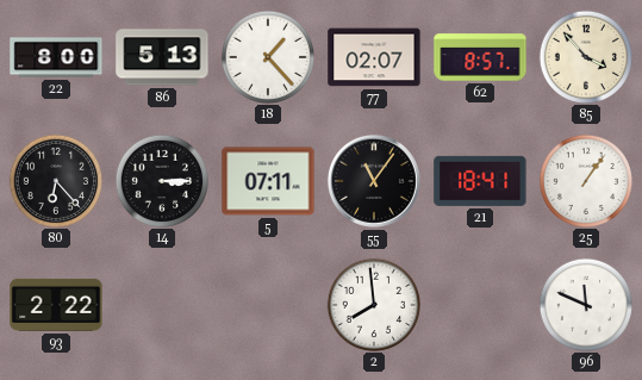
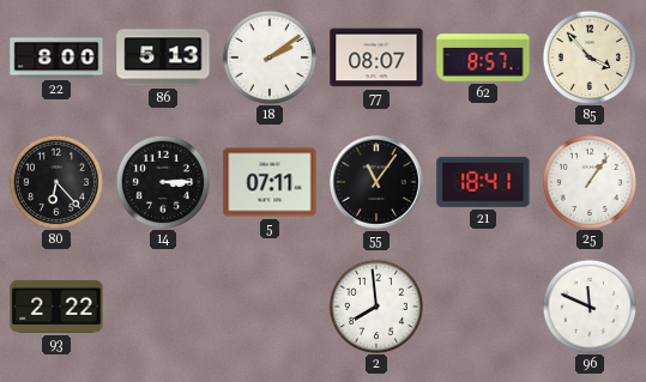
18: 1:23 -> 2:09 (268, 56)
77: 02:07 -> 08:07 (376, 57)
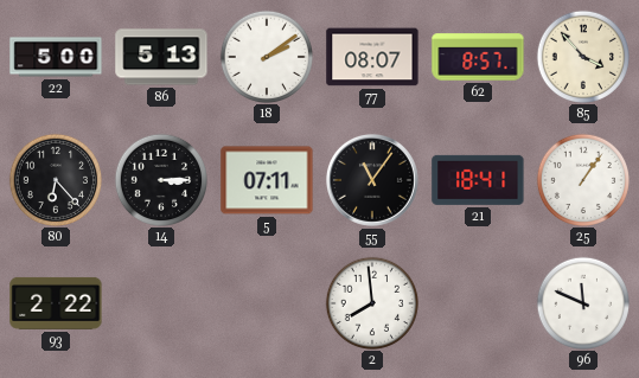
22: 8:00 -> 5:00 (56, 57)
